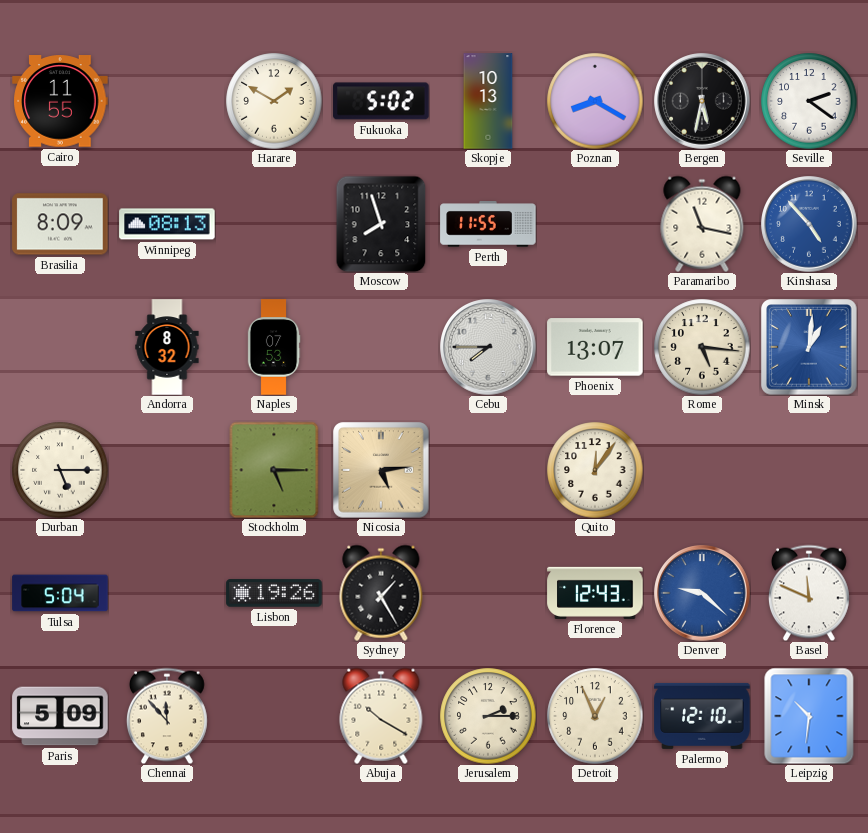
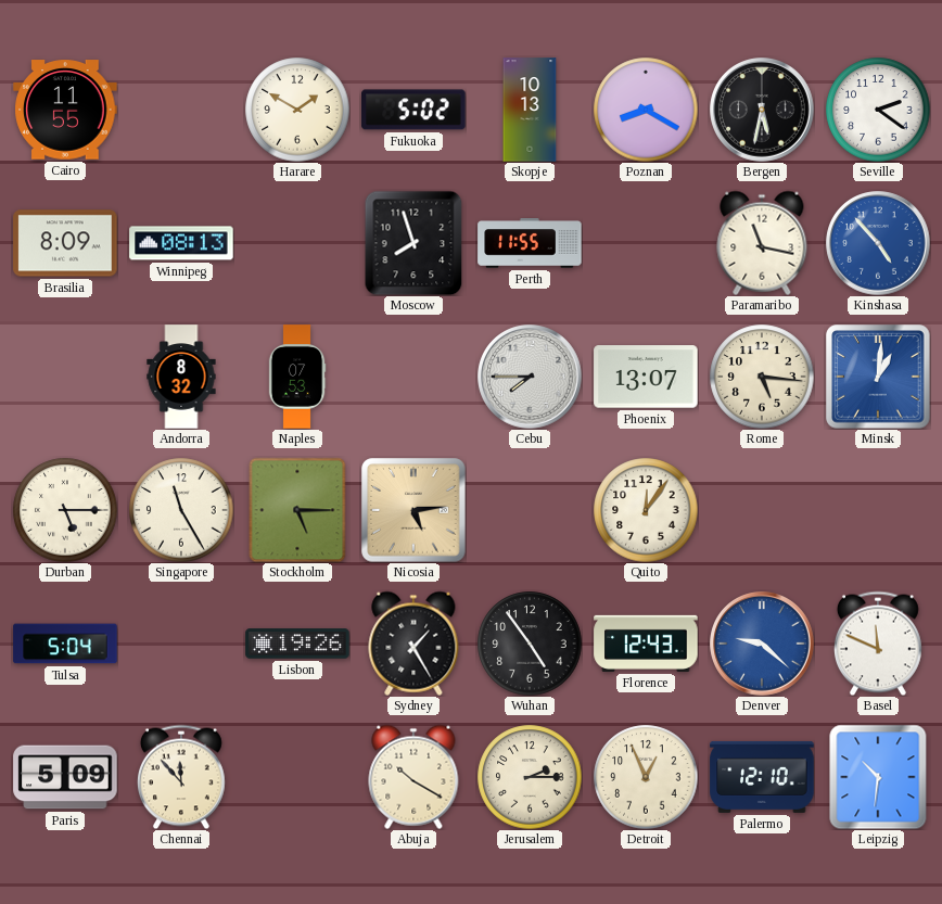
Singapore: none -> 11:25 (181, 510)
Wuhan: none -> 4:54 (530, 644)
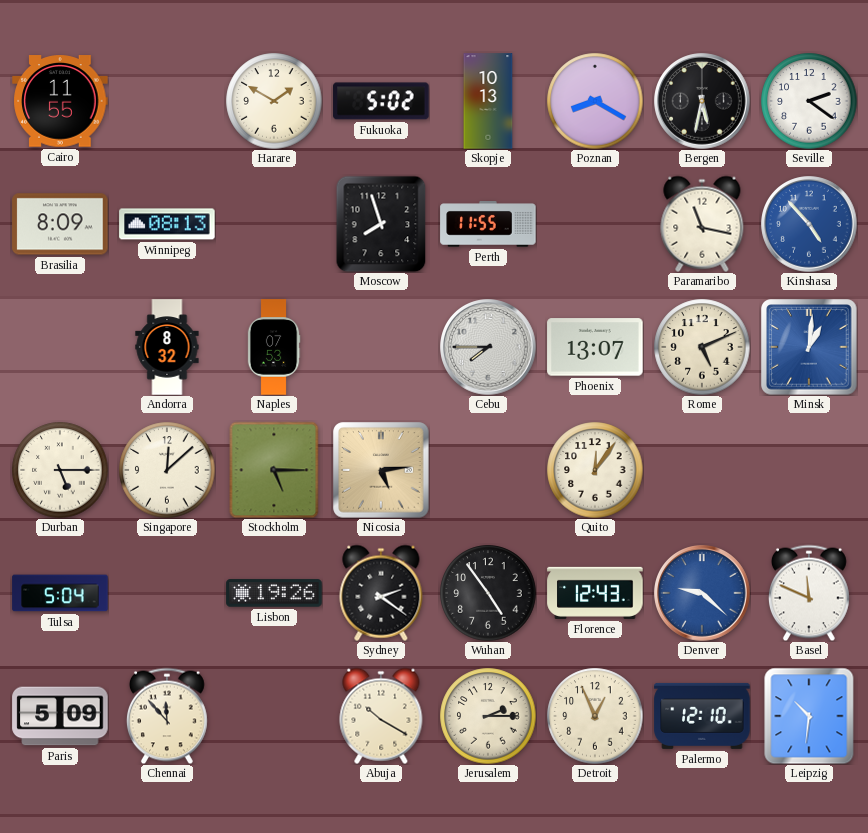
Rome: 5:16 -> 5:11 (702, 347)
Singapore: 11:25 -> 12:08 (167, 470)
Sydney: 1:25 -> 2:21 (381, 593)
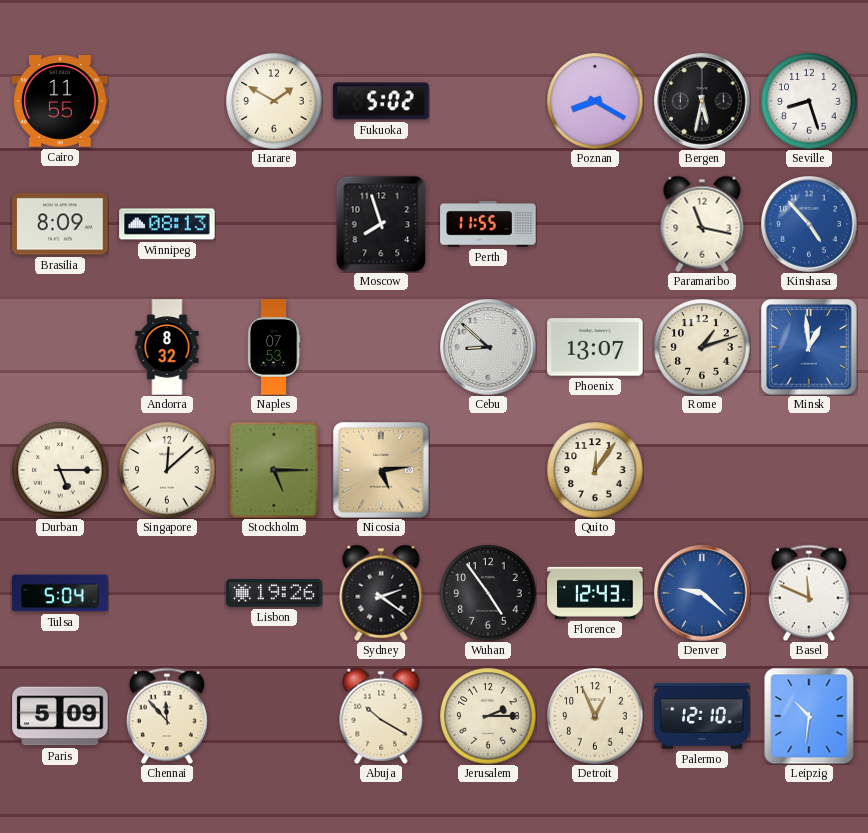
Skopje: 10:13 -> none (488, 101)
Seville: 2:21 -> 8:27 (809, 101)
Cebu: 7:45 -> 8:52 (488, 347)
Rome: 5:11 -> 1:12 (702, 347)
Minsk: 1:01 -> 12:59 (809, 347)
